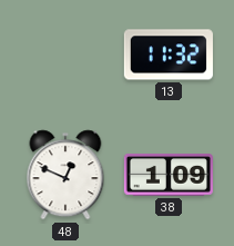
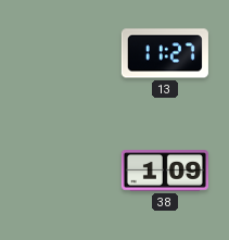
13: 11:32 -> 11:27 (165, 53)
48: 12:49 -> none (65, 175)
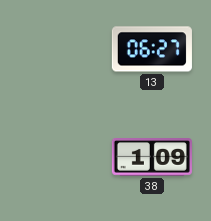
13: 11:27 -> 06:27 (152, 49)
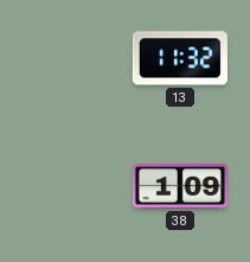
13: 06:27 -> 11:32 (180, 58)
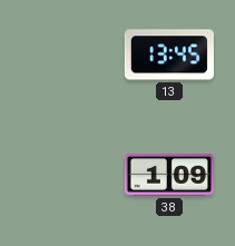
13: 11:32 -> 13:45 (169, 55)
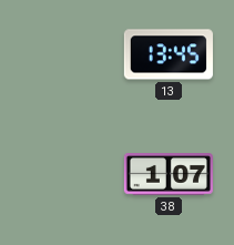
38: 1:09 -> 1:07 (169, 175)
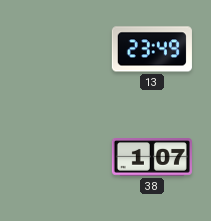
13: 13:45 -> 23:49 (152, 49)
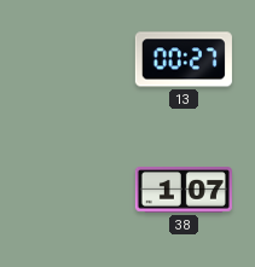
13: 23:49 -> 00:27 (184, 59)
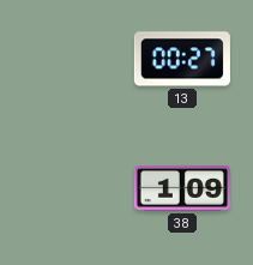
38: 1:07 -> 1:09 (182, 189)
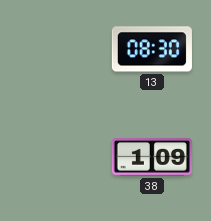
13: 00:27 -> 08:30 (152, 49)
